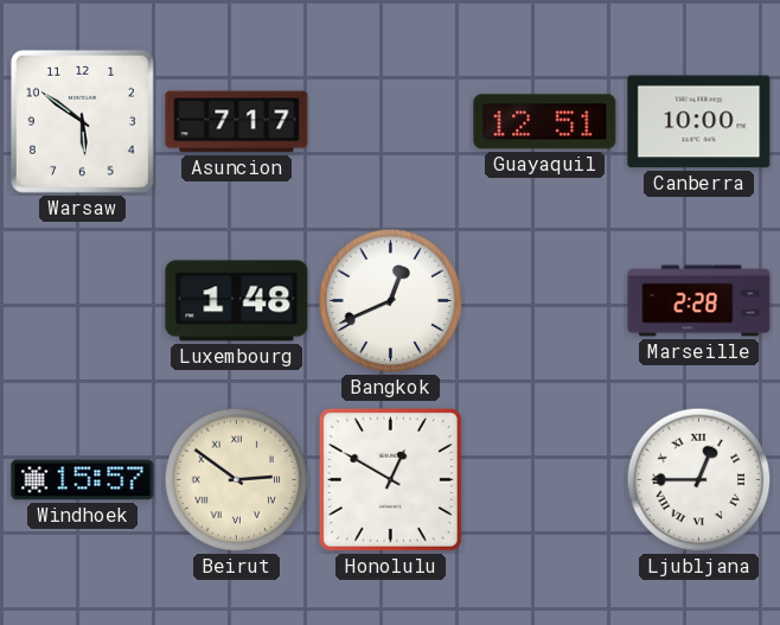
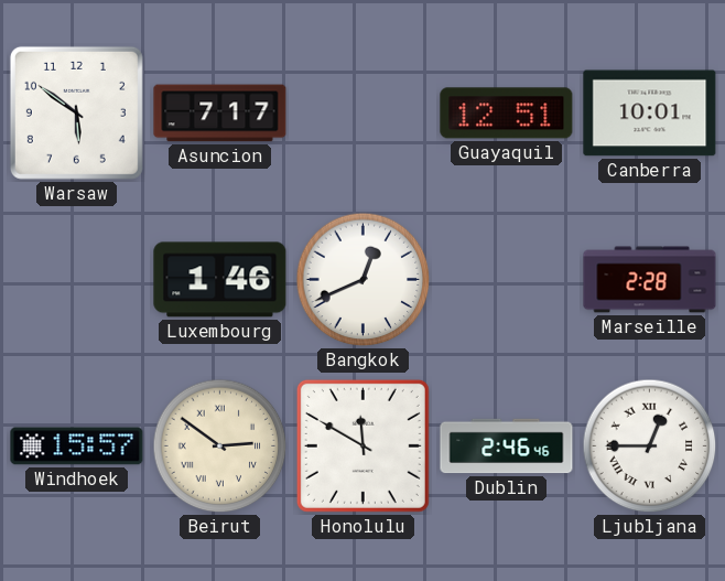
Canberra: 10:00 -> 10:01 (650, 114)
Luxembourg: 1:48 -> 1:46 (220, 280)
Honolulu: 12:50 -> 11:50 (362, 445)
Dublin: none -> 2:46 (507, 446)
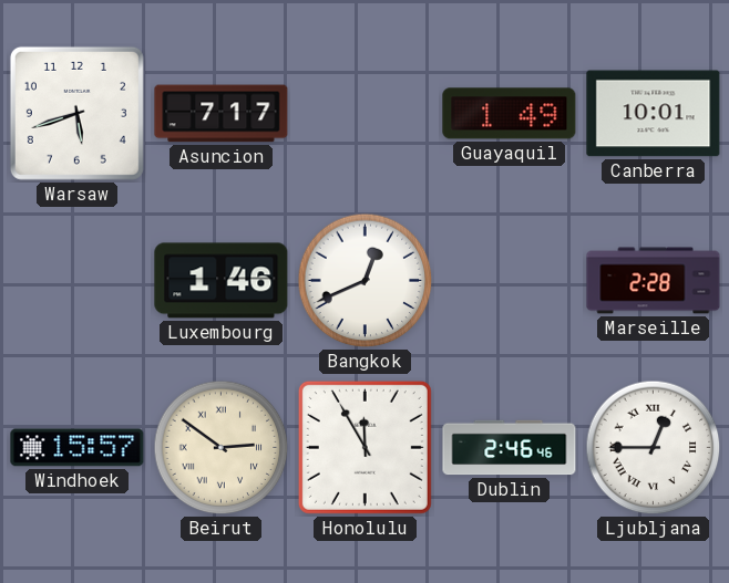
Warsaw: 5:51 -> 5:42 (76, 113)
Guayaquil: 12:51 -> 1:49 (510, 114)
Honolulu: 11:50 -> 11:55 (364, 447)
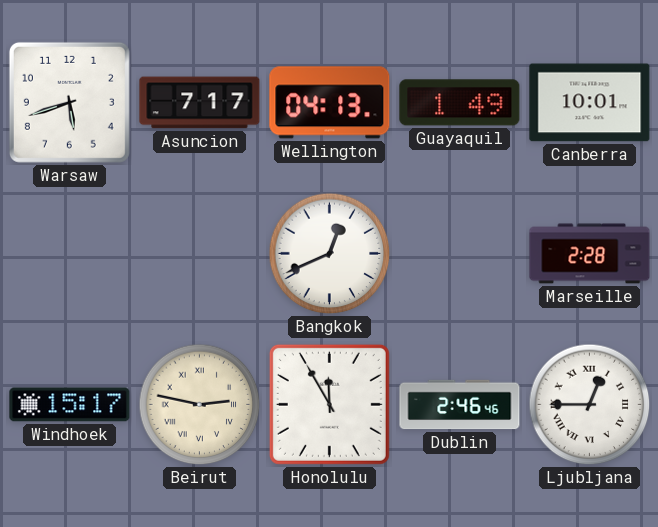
Wellington: none -> 04:13 (330, 103)
Luxembourg: 1:46 -> none (222, 281)
Windhoek: 15:57 -> 15:17 (70, 405)
Beirut: 2:51 -> 2:47 (200, 405)
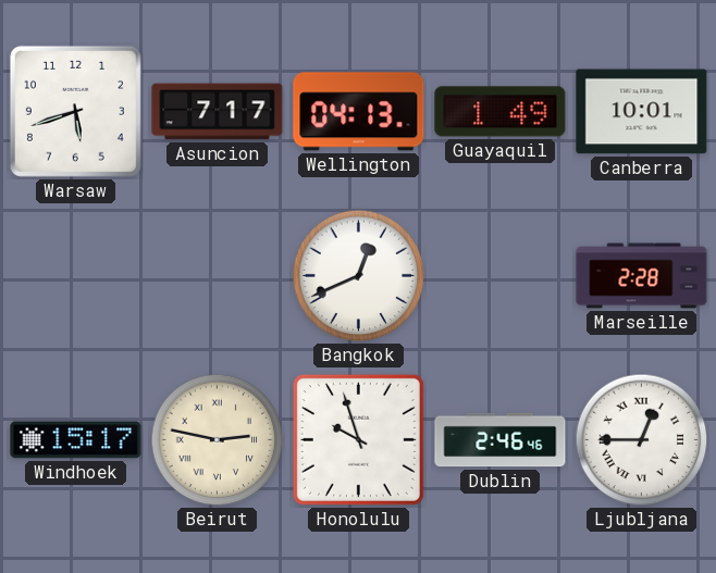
Honolulu: 11:55 -> 9:57 (358, 439)
